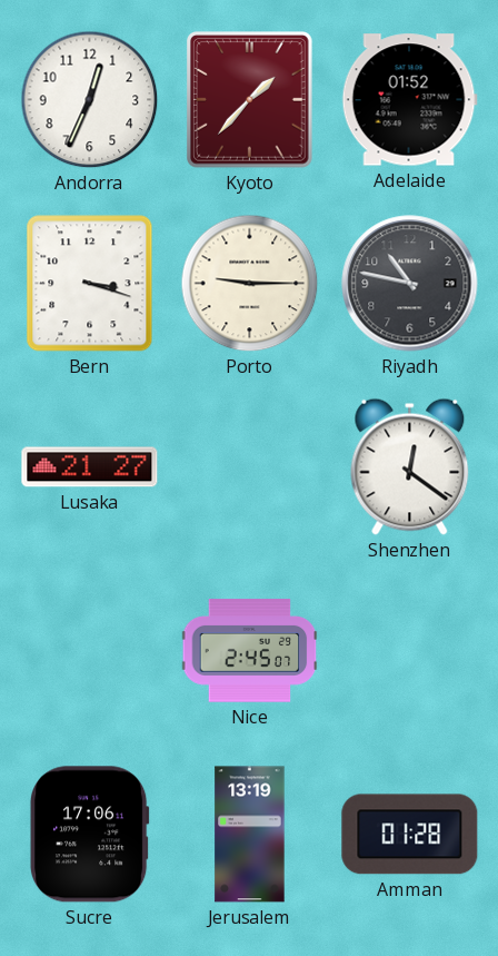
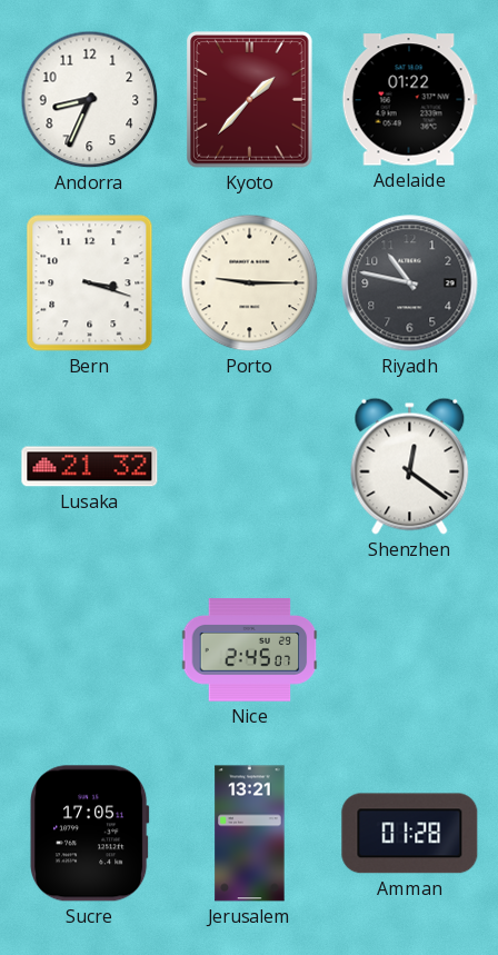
Andorra: 12:34 -> 8:34 (90, 100)
Adelaide: 01:52 -> 01:22 (409, 100)
Lusaka: 21:27 -> 21:32 (90, 467)
Sucre: 17:06 -> 17:05 (89, 834)
Jerusalem: 13:19 -> 13:21 (250, 834)
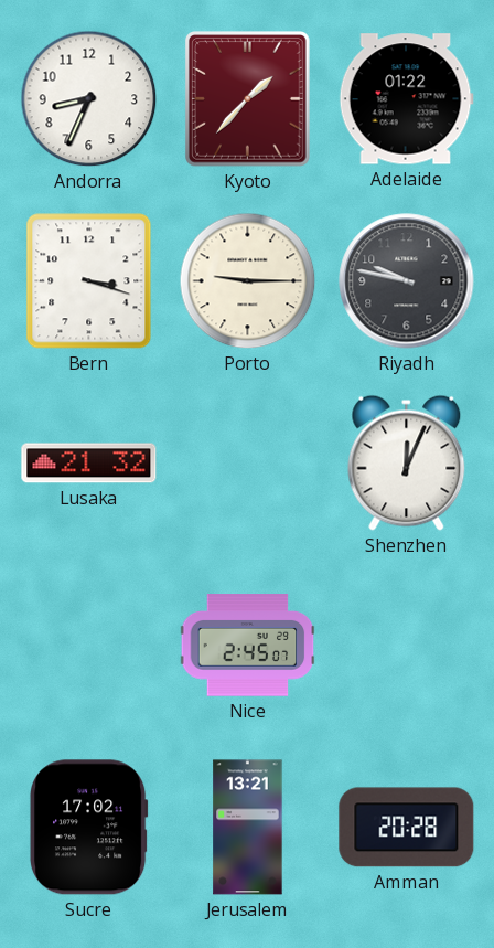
Riyadh: 10:47 -> 9:47 (407, 281)
Shenzhen: 12:21 -> 12:04 (407, 462)
Sucre: 17:05 -> 17:02 (88, 828)
Amman: 01:28 -> 20:28 (407, 828)
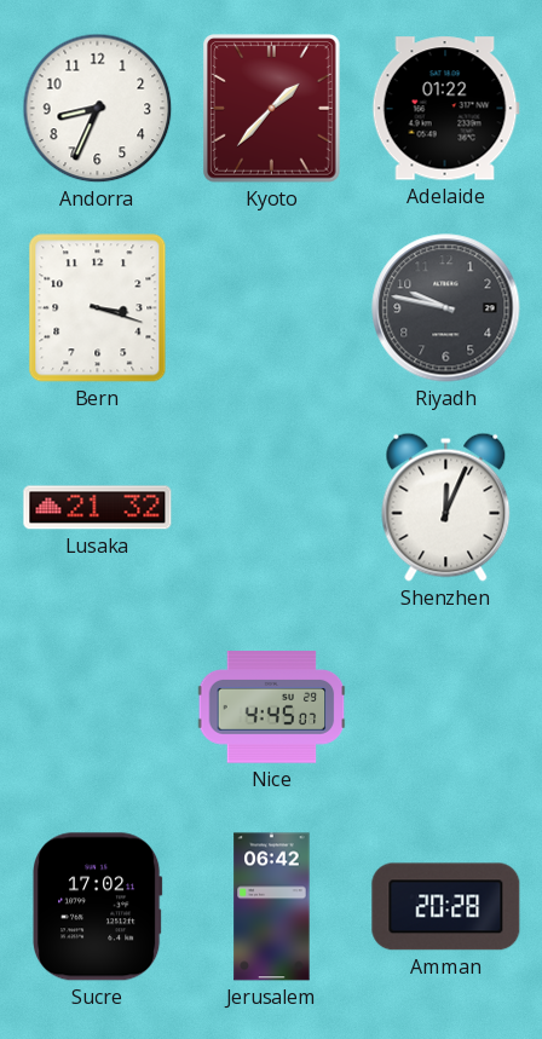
Porto: 9:15 -> none (248, 281)
Nice: 2:45 -> 4:45 (272, 708)
Jerusalem: 13:21 -> 06:42 (272, 907)
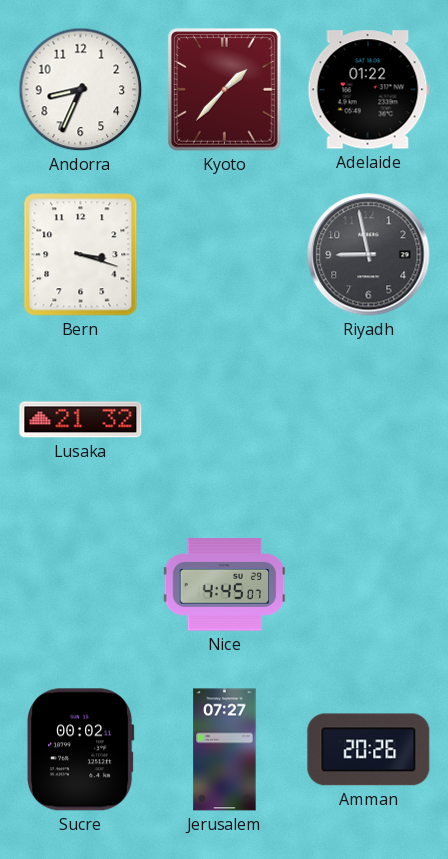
Riyadh: 9:47 -> 8:58 (369, 255)
Shenzhen: 12:04 -> none (446, 507)
Sucre: 17:02 -> 00:02 (80, 750)
Jerusalem: 06:42 -> 07:27 (225, 750)
Amman: 20:28 -> 20:26 (369, 750)
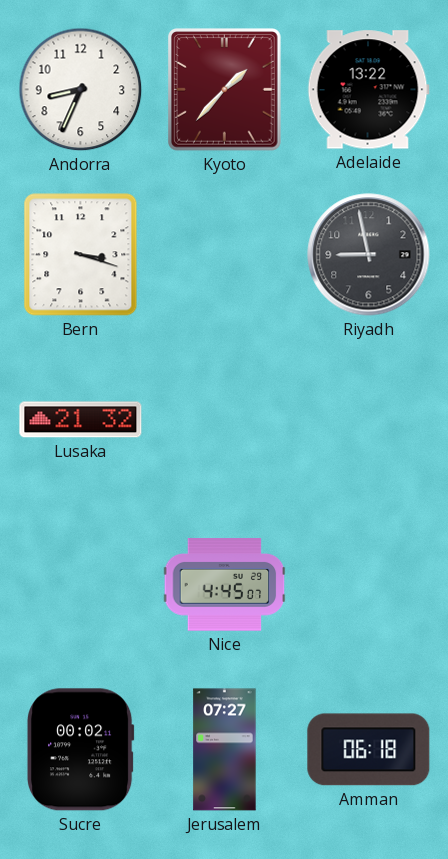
Adelaide: 01:22 -> 13:22 (368, 90)
Amman: 20:26 -> 06:18 (369, 750)
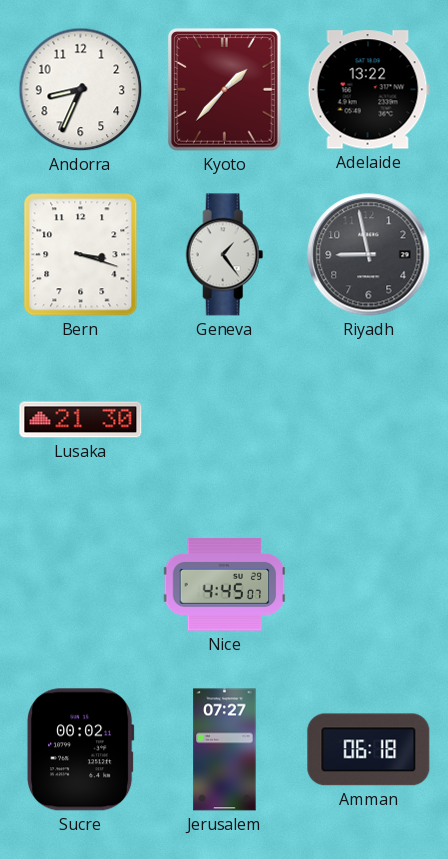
Geneva: none -> 1:24 (225, 255)
Lusaka: 21:32 -> 21:30 (81, 420)
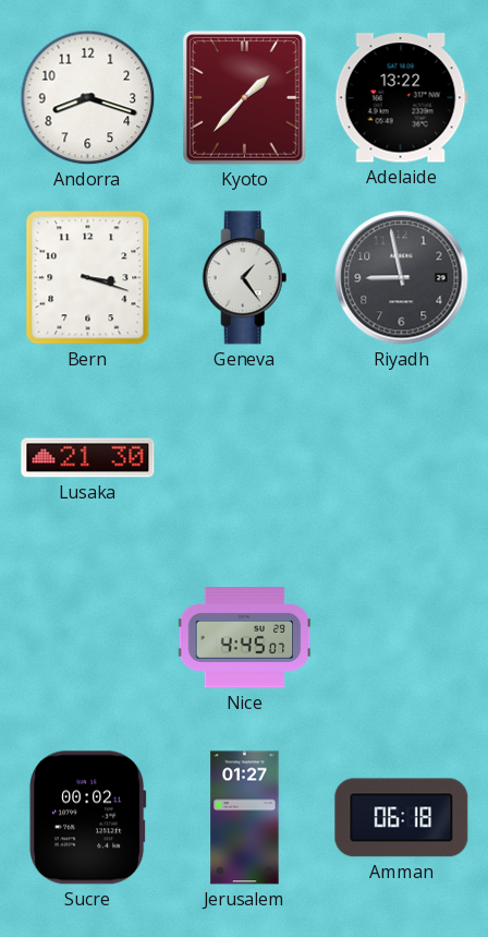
Andorra: 8:34 -> 8:18 (88, 98)
Jerusalem: 07:27 -> 01:27 (245, 818)
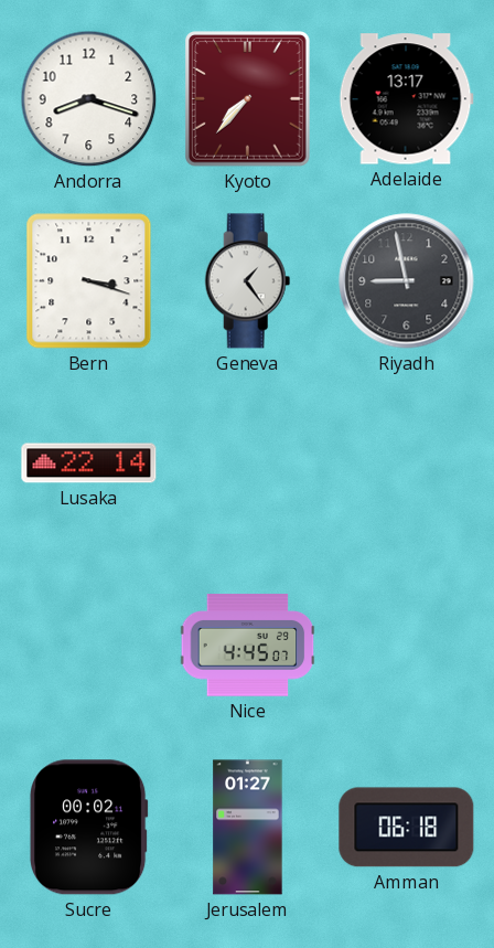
Kyoto: 1:37 -> 7:37 (248, 99)
Adelaide: 13:22 -> 13:17 (406, 99)
Lusaka: 21:30 -> 22:14 (89, 464)
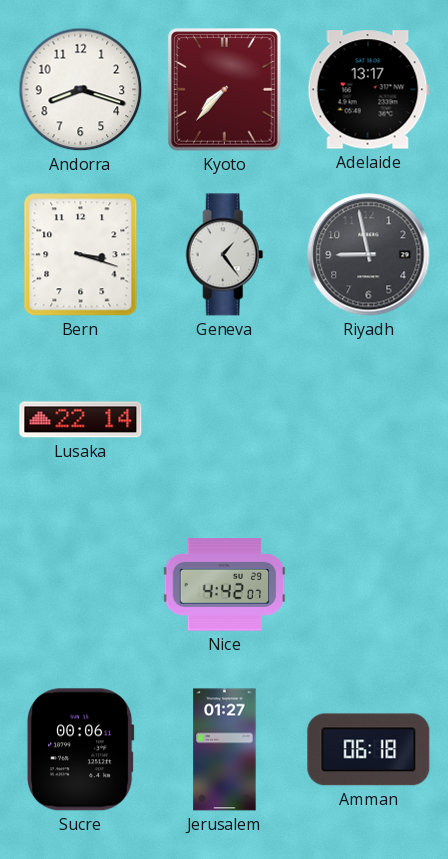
Nice: 4:45 -> 4:42 (225, 585)
Sucre: 00:02 -> 00:06 (80, 750)
